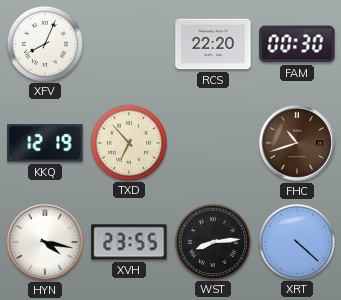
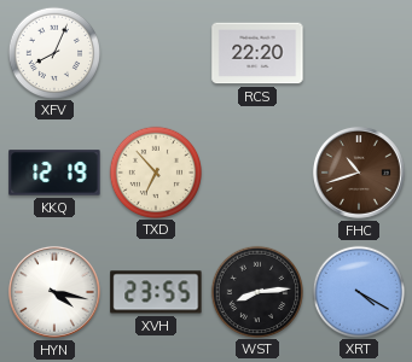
FAM: 00:30 -> none (297, 44)
XRT: 4:22 -> 4:20 (358, 291)
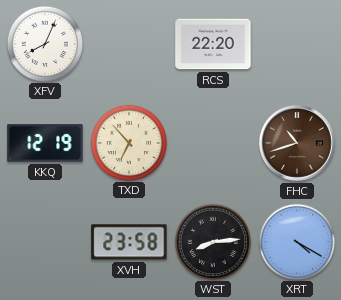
HYN: 4:17 -> none (54, 292)
XVH: 23:55 -> 23:58 (129, 242)
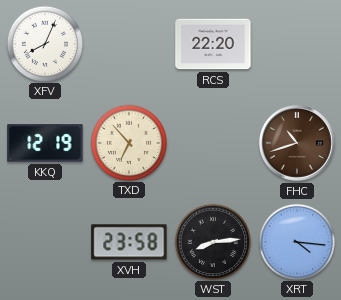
XRT: 4:20 -> 4:16 (296, 241)
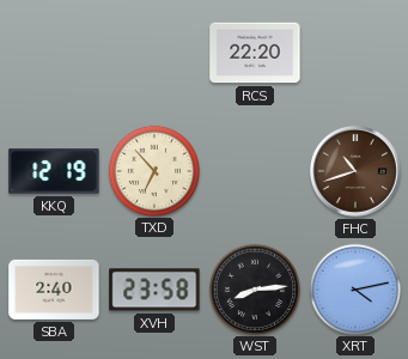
XFV: 8:04 -> none (44, 43)
SBA: none -> 2:40 (54, 290)
XRT: 4:16 -> 4:13 (354, 288)
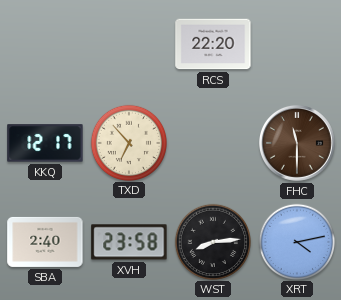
KKQ: 12:19 -> 12:17 (45, 143)
FHC: 10:42 -> 11:30 (297, 143)
